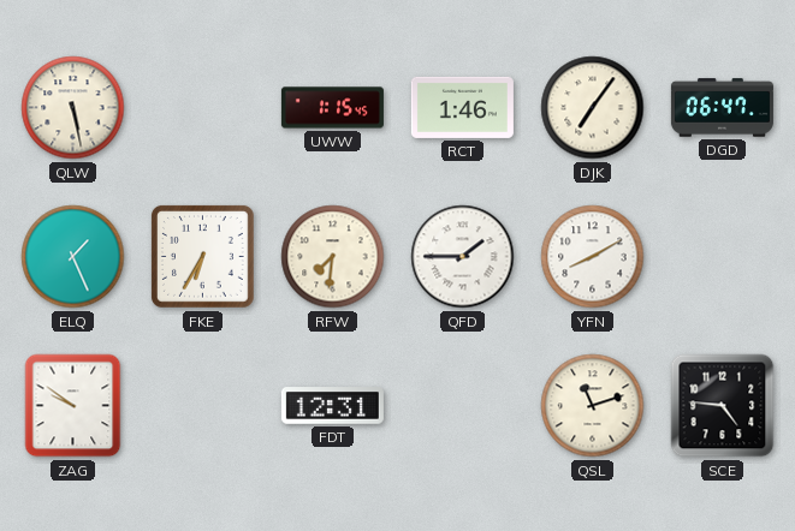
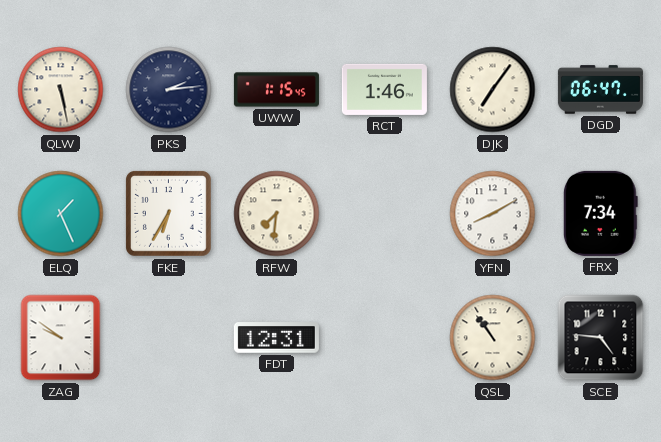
PKS: none -> 2:14 (169, 90)
QFD: 1:45 -> none (463, 257)
FRX: none -> 7:34 (600, 213)
QSL: 11:12 -> 10:54 (493, 338)
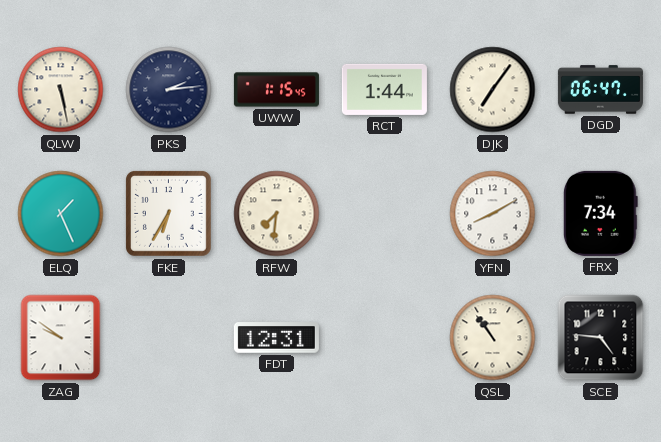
RCT: 1:46 -> 1:44 (384, 89)
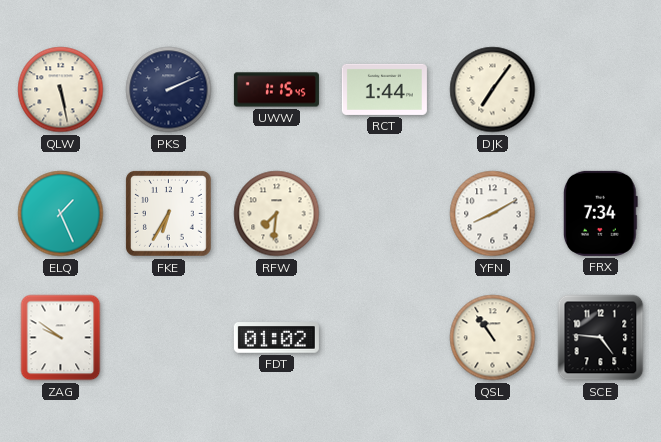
PKS: 2:14 -> 2:11 (169, 90)
DGD: 06:47 -> none (600, 90)
FDT: 12:31 -> 01:02 (276, 338)
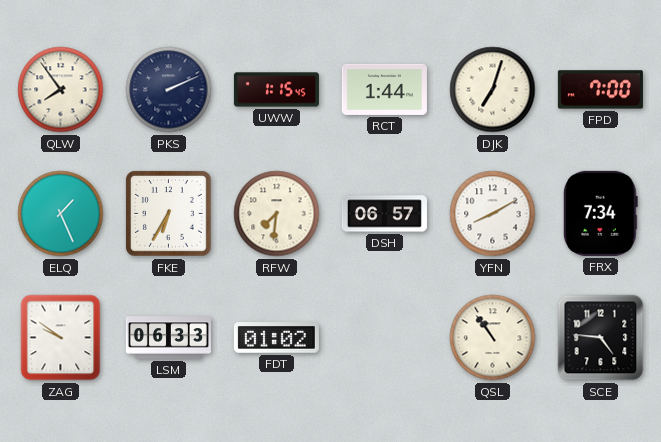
QLW: 5:28 -> 7:54 (61, 90)
DJK: 7:06 -> 7:03 (493, 90)
FPD: none -> 7:00 (600, 90)
DSH: none -> 06:57 (384, 214)
LSM: none -> 06:33 (168, 338)
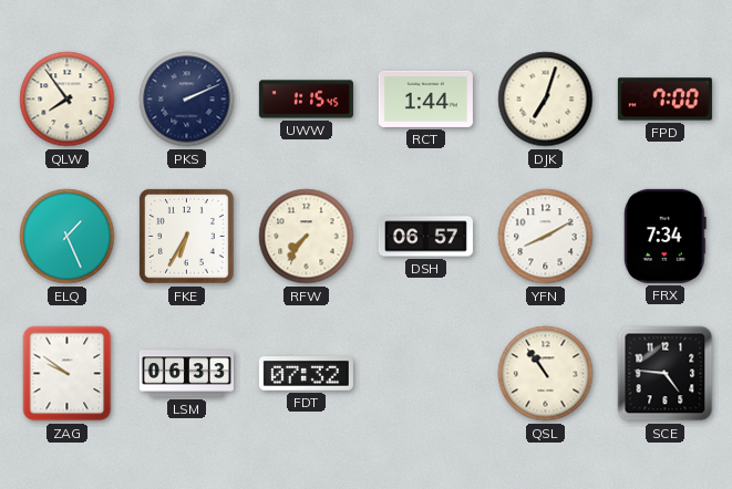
RFW: 7:31 -> 7:36 (307, 237)
FDT: 01:02 -> 07:32 (306, 374)
